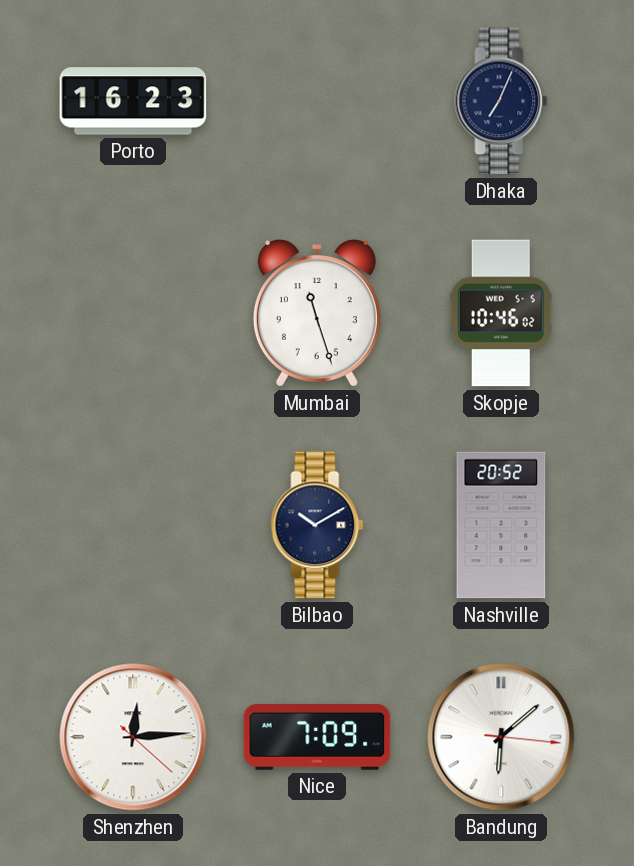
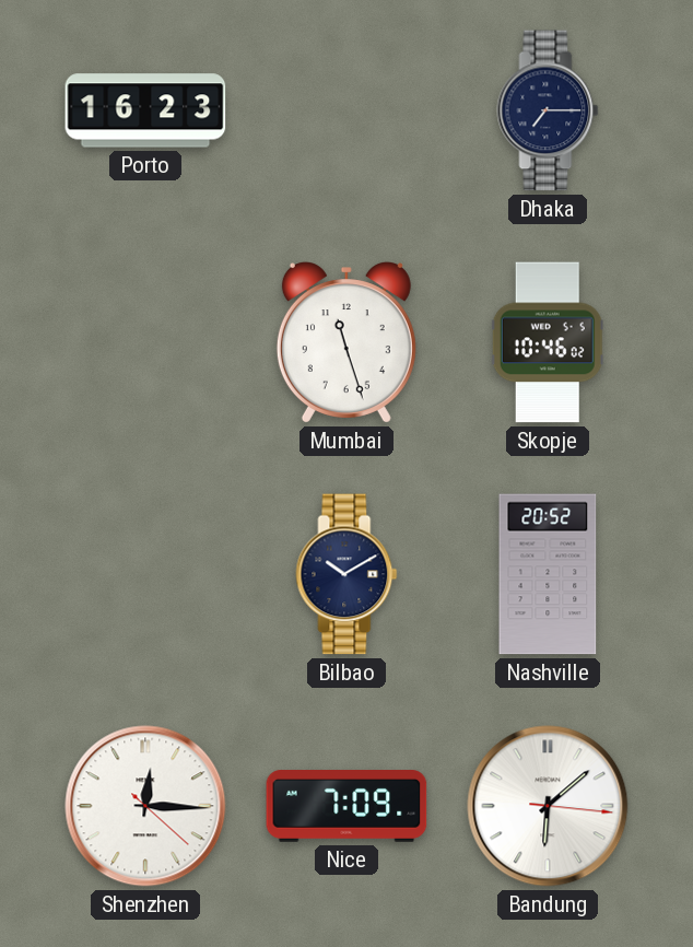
Dhaka: 7:04 -> 7:15 (548, 110)
Shenzhen: 12:14 -> 12:15 (145, 806)
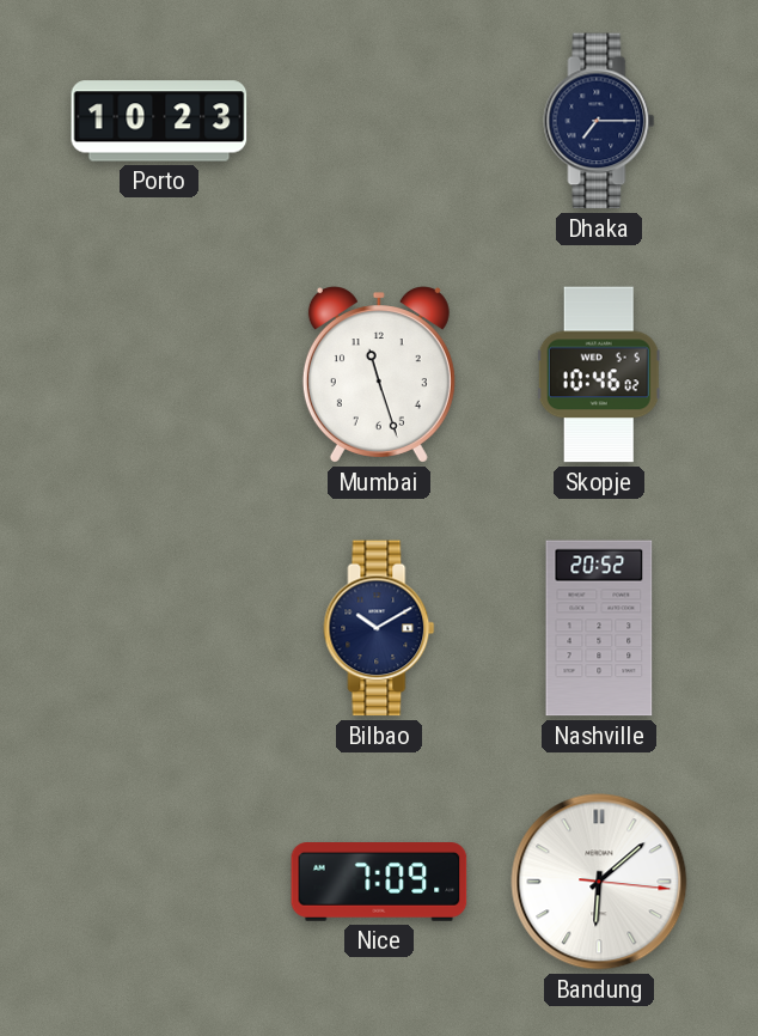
Porto: 16:23 -> 10:23 (159, 121)
Shenzhen: 12:15 -> none (145, 806)
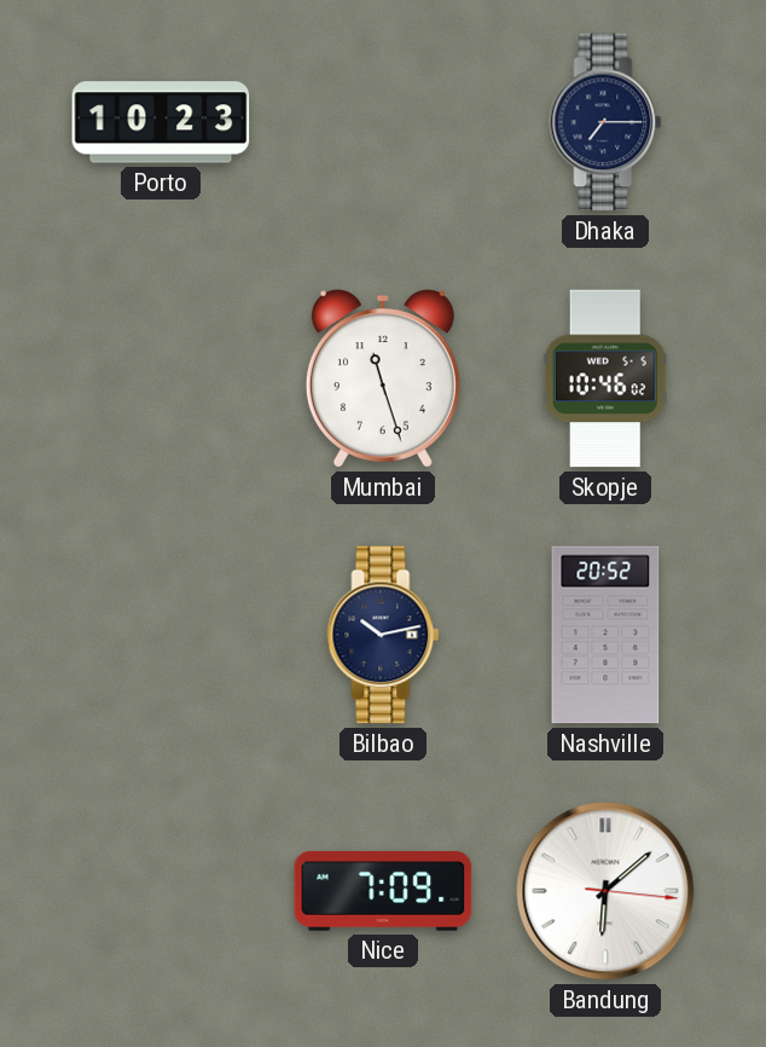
Bilbao: 10:10 -> 10:13 (383, 635)
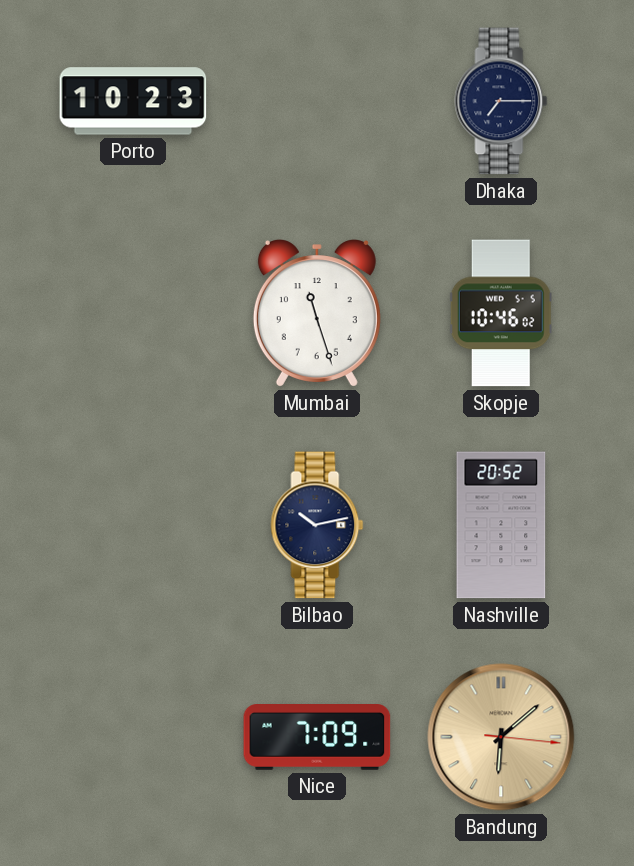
Bandung dial: white -> champagne (501, 737)
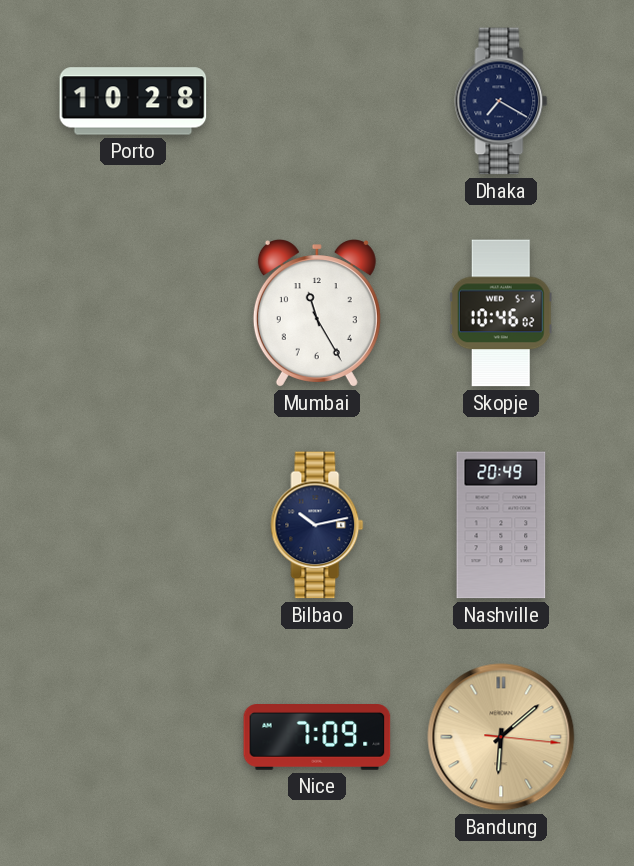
Porto: 10:23 -> 10:28 (133, 101)
Dhaka: 7:15 -> 7:20 (501, 101)
Mumbai: 11:27 -> 11:25 (317, 313)
Nashville: 20:52 -> 20:49 (501, 525)
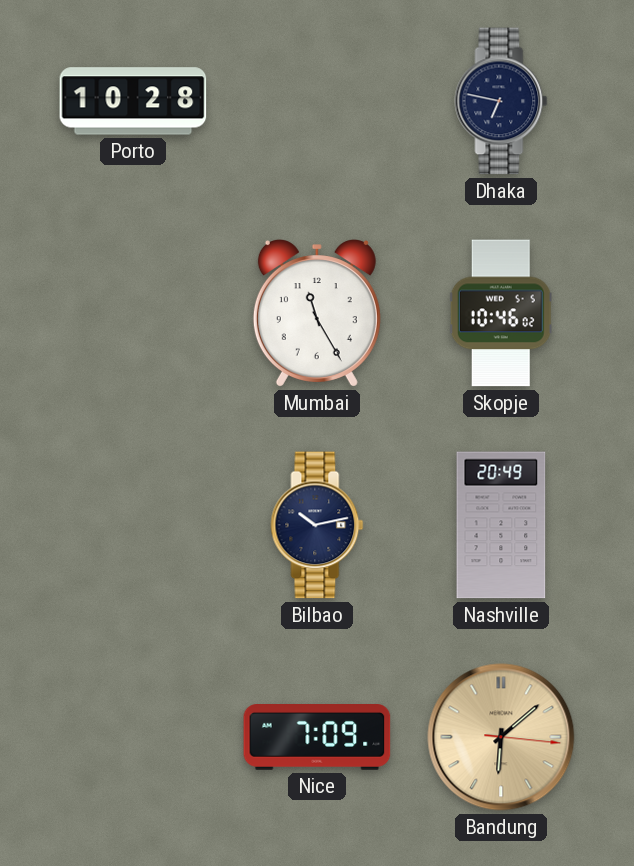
Dhaka: 7:20 -> 6:47 (501, 101)
